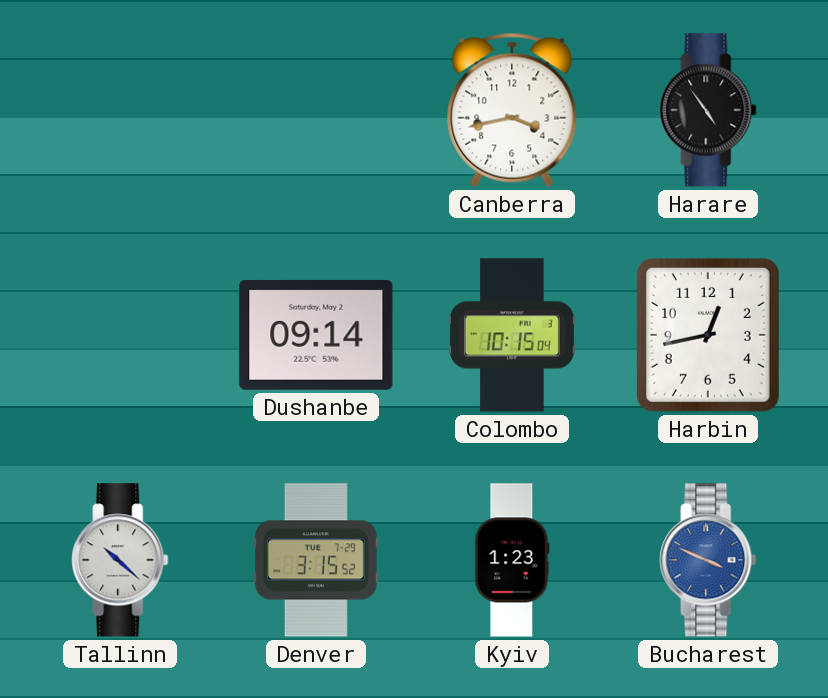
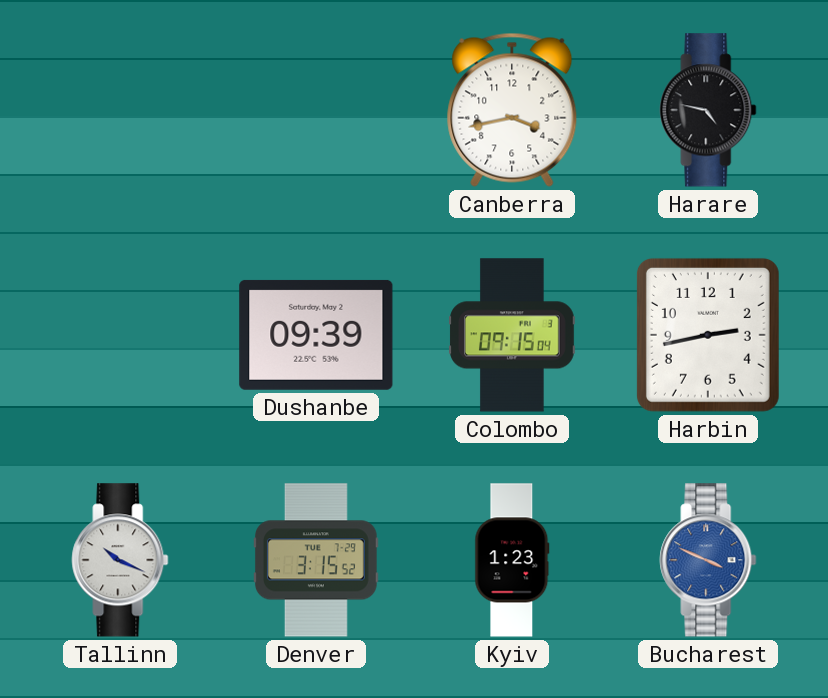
Harare: 4:54 -> 4:47 (708, 110)
Dushanbe: 09:14 -> 09:39 (316, 335)
Colombo: 10:15 -> 09:15 (512, 335)
Harbin: 12:43 -> 2:43 (708, 335)
Tallinn: 10:22 -> 10:19 (120, 560)
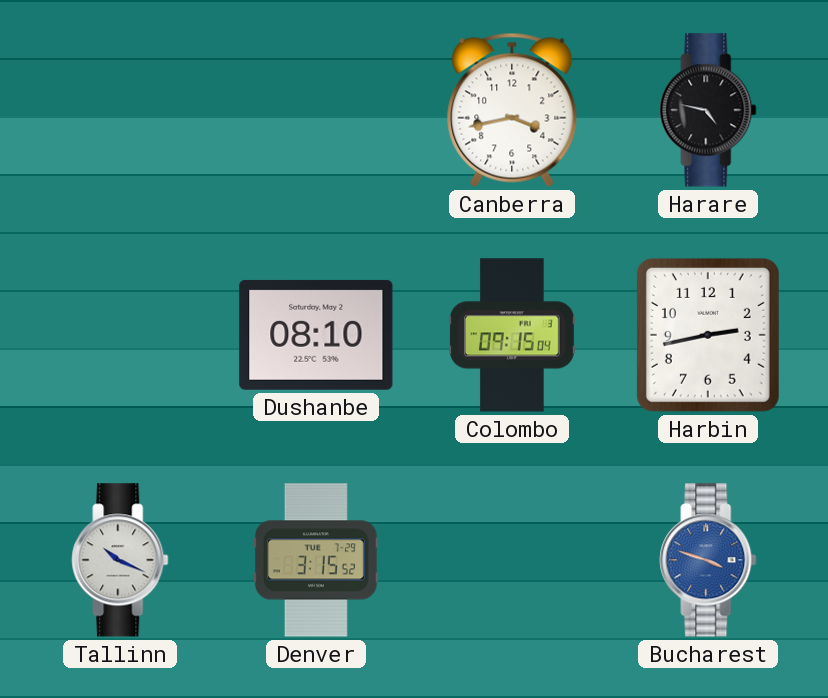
Dushanbe: 09:39 -> 08:10 (316, 335)
Kyiv: 1:23 -> none (512, 560)
Bucharest: 3:49 -> 3:48 (708, 560)
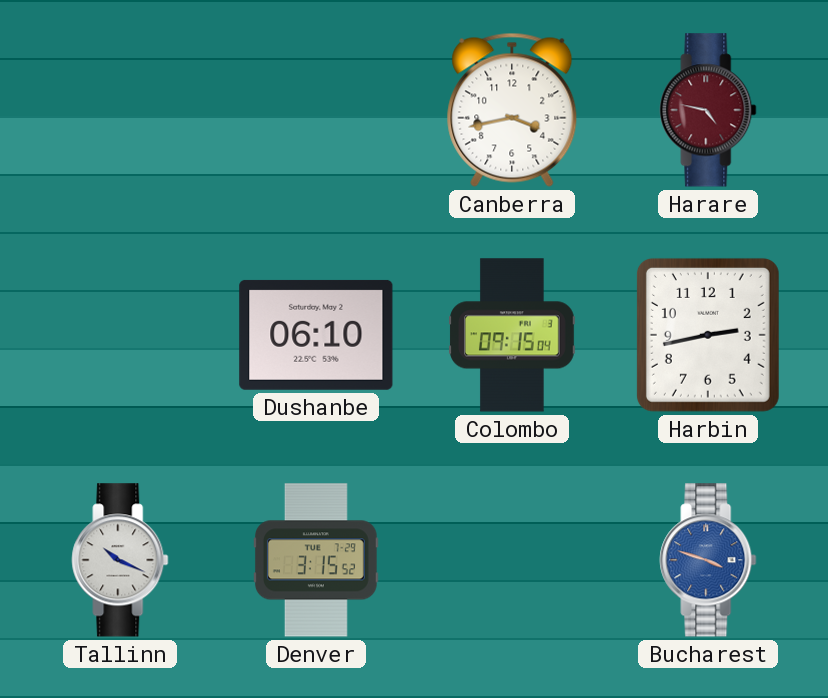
Harare dial: black -> burgundy (708, 110)
Dushanbe: 08:10 -> 06:10 (316, 335)
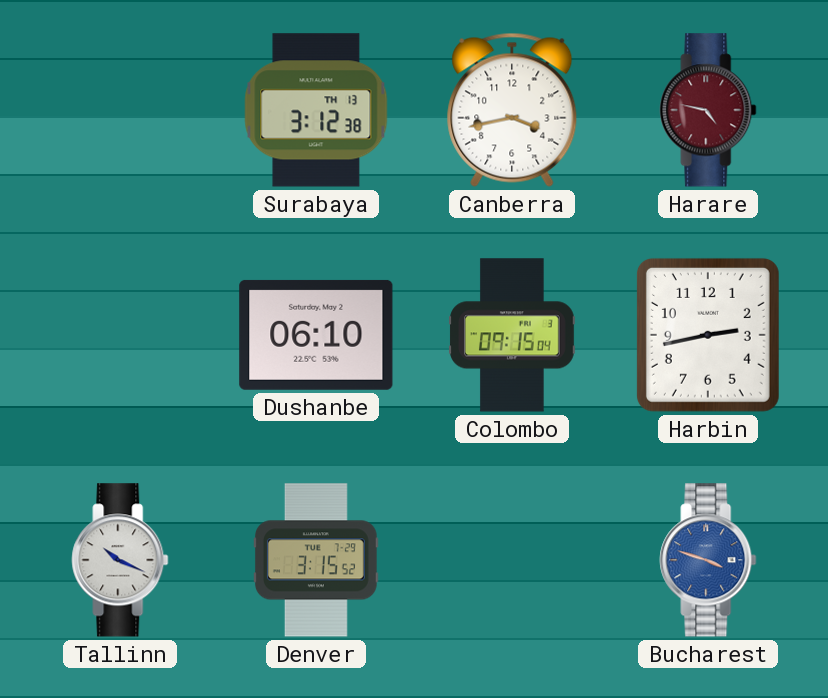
Surabaya: none -> 3:12 (316, 110)
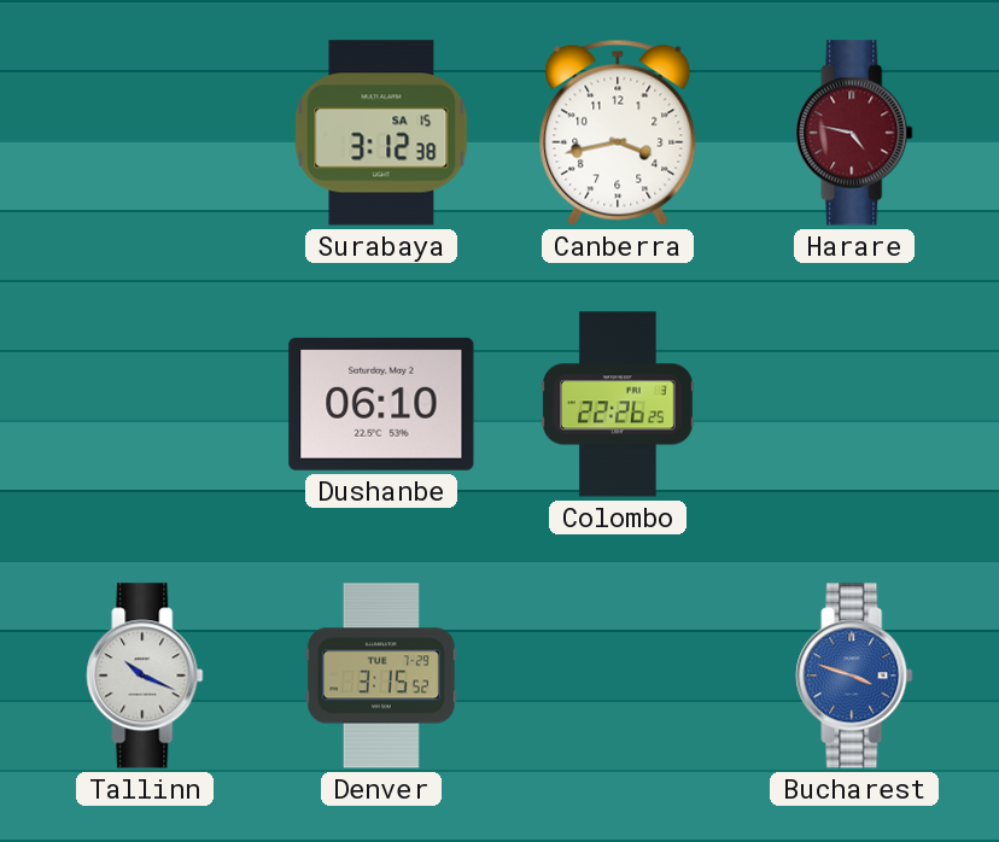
Surabaya date: TH 13 -> SA 15 (381, 133)
Colombo: 09:15 -> 22:26 (618, 404)
Harbin: 2:43 -> none (708, 335)
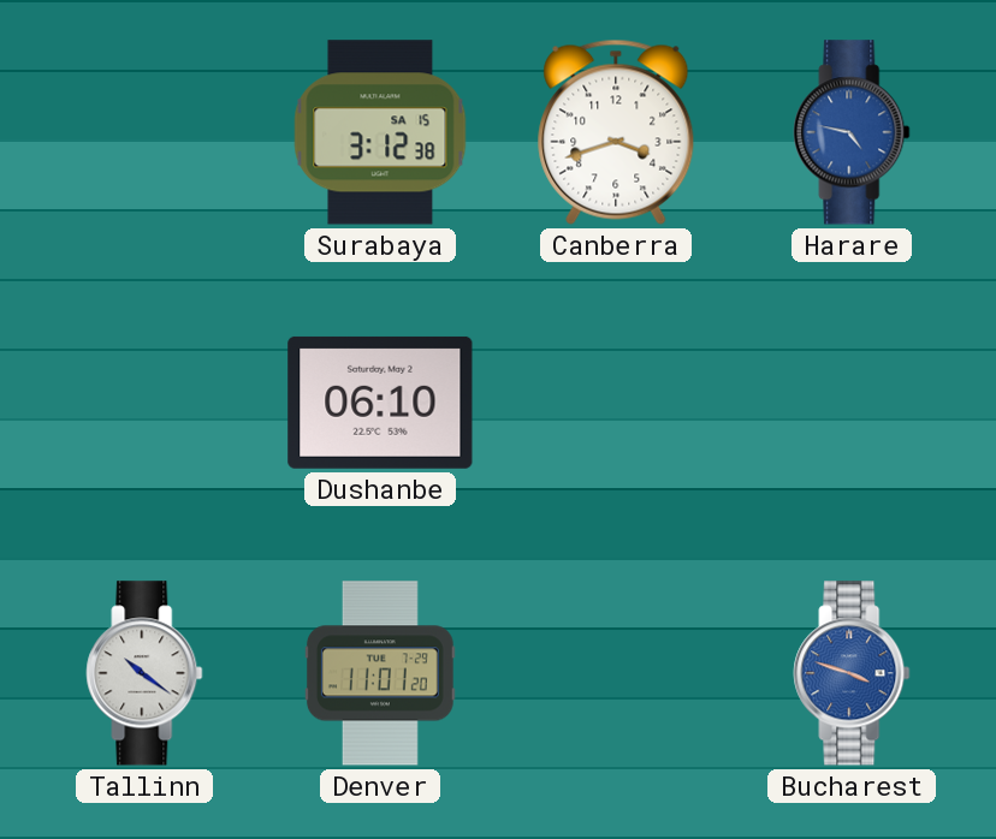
Canberra: 3:43 -> 3:42 (616, 132)
Harare dial: burgundy -> blue (852, 132)
Colombo: 22:26 -> none (618, 404)
Tallinn: 10:19 -> 10:21 (144, 673)
Denver: 3:15 -> 11:01 (380, 673)
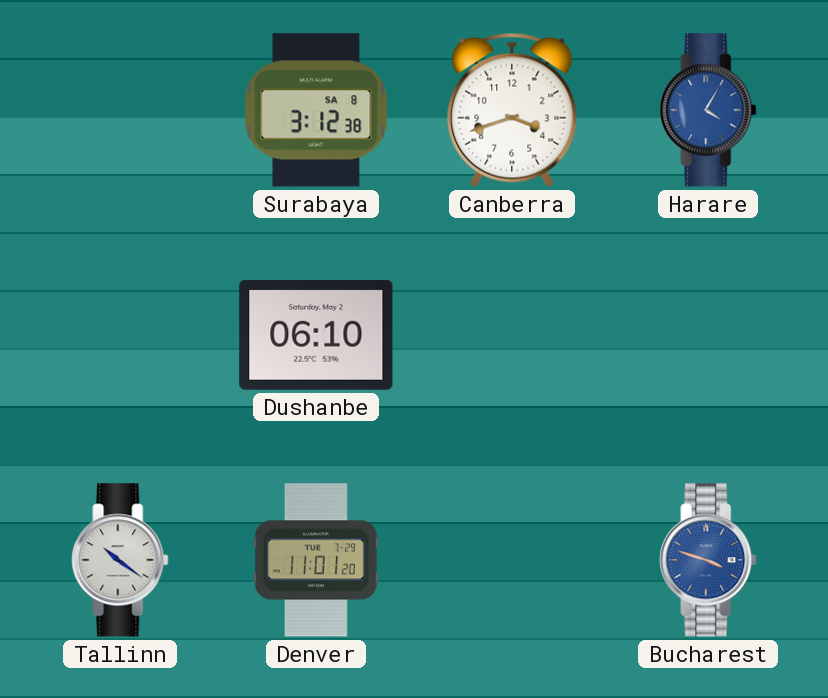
Surabaya date: SA 15 -> SA 8 (316, 110)
Harare: 4:47 -> 4:05 (708, 110)
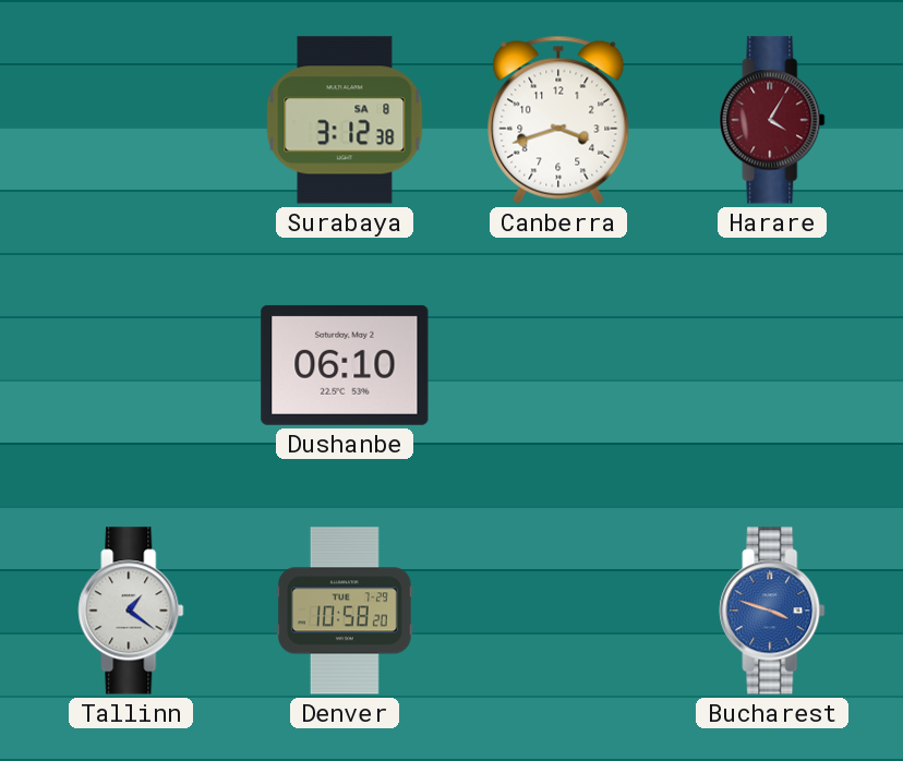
Harare dial: blue -> burgundy (772, 120)
Tallinn: 10:21 -> 1:21 (131, 611)
Denver: 11:01 -> 10:58 (345, 611)
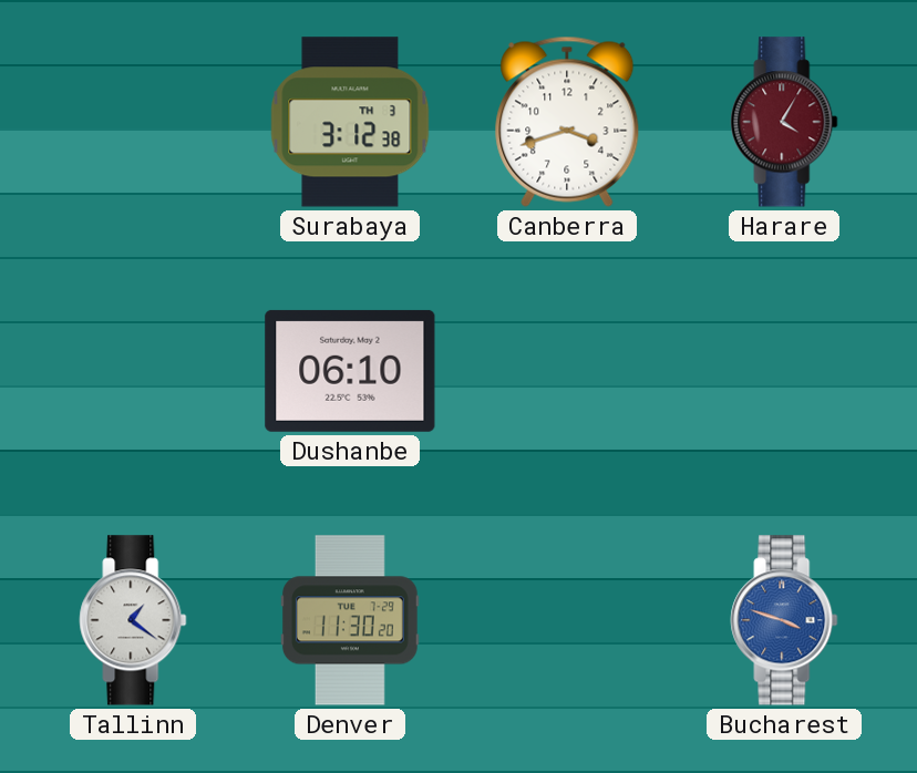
Surabaya date: SA 8 -> TH 3 (350, 122)
Denver: 10:58 -> 11:30 (350, 620)
